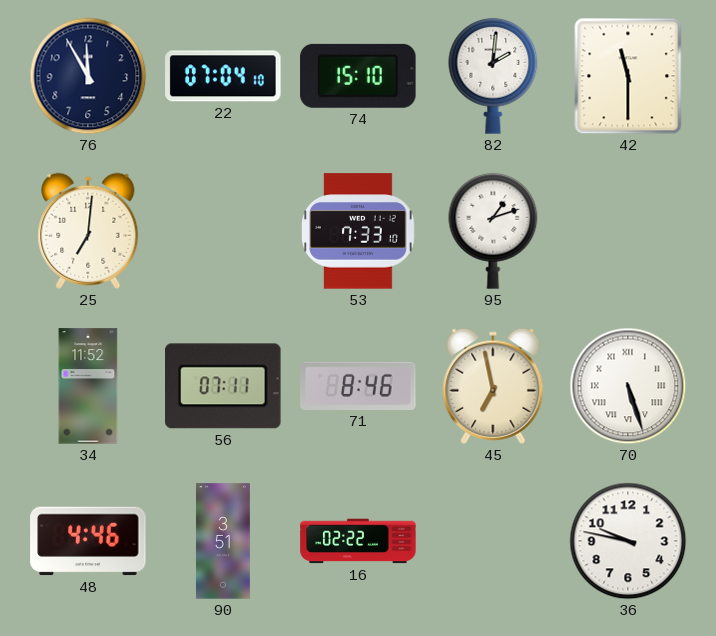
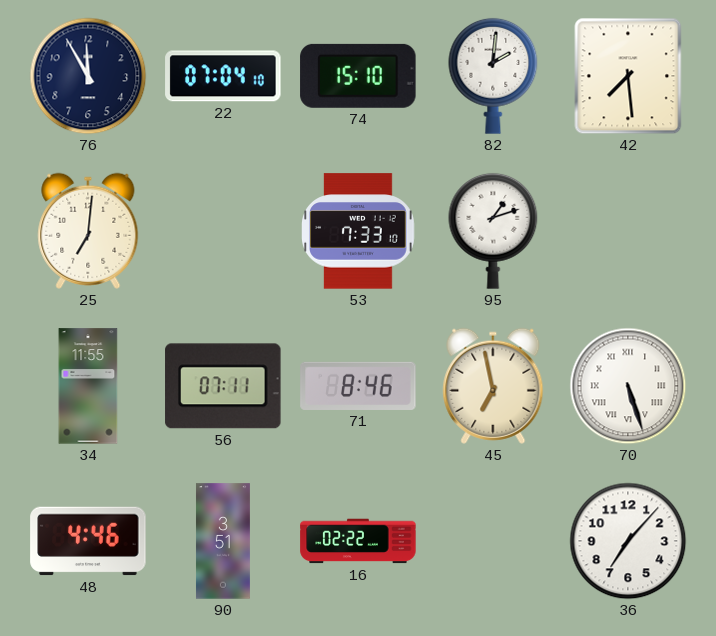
42: 11:30 -> 7:29 (628, 76)
34: 11:52 -> 11:55 (88, 386)
36: 9:47 -> 7:07 (628, 541)
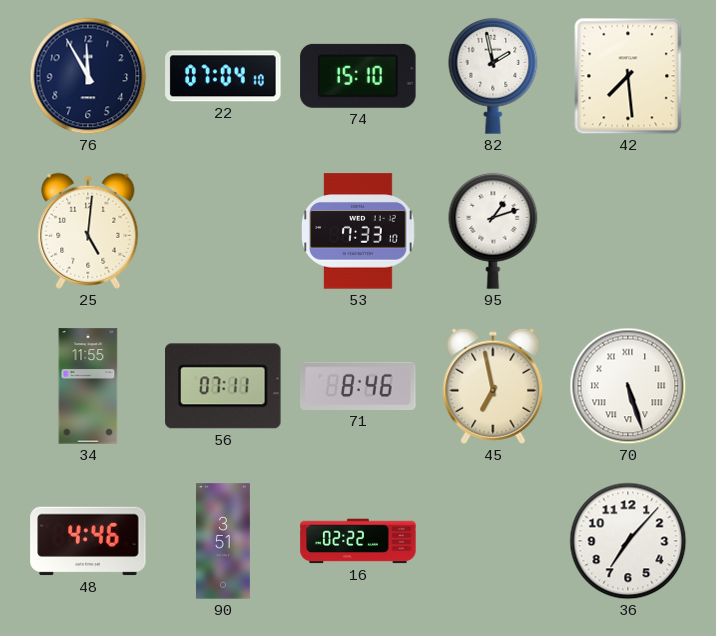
82: 2:01 -> 1:58 (493, 76)
25: 7:01 -> 5:01 (88, 231)
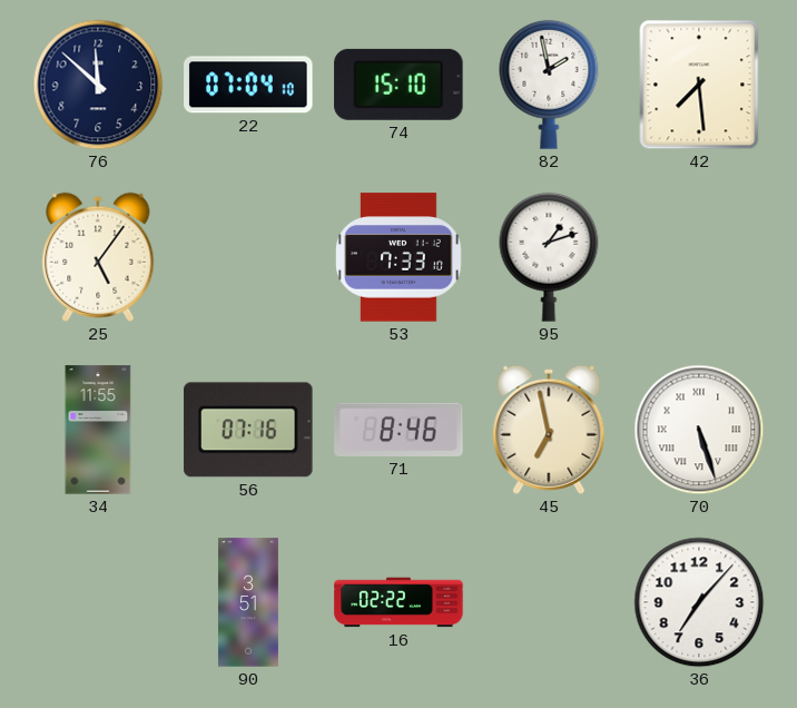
76: 11:55 -> 11:52 (98, 85)
25: 5:01 -> 5:06 (98, 257)
56: 07:11 -> 07:16 (248, 430)
48: 4:46 -> none (88, 541)
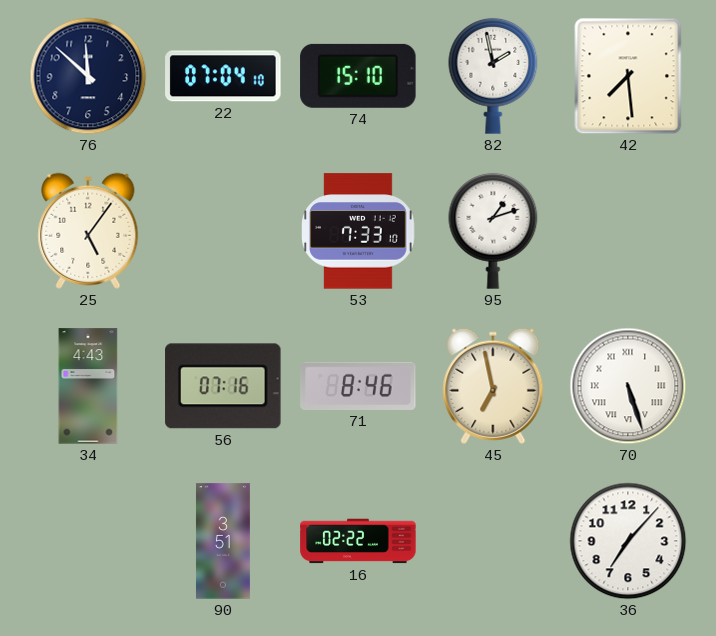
34: 11:55 -> 4:43 (88, 386)
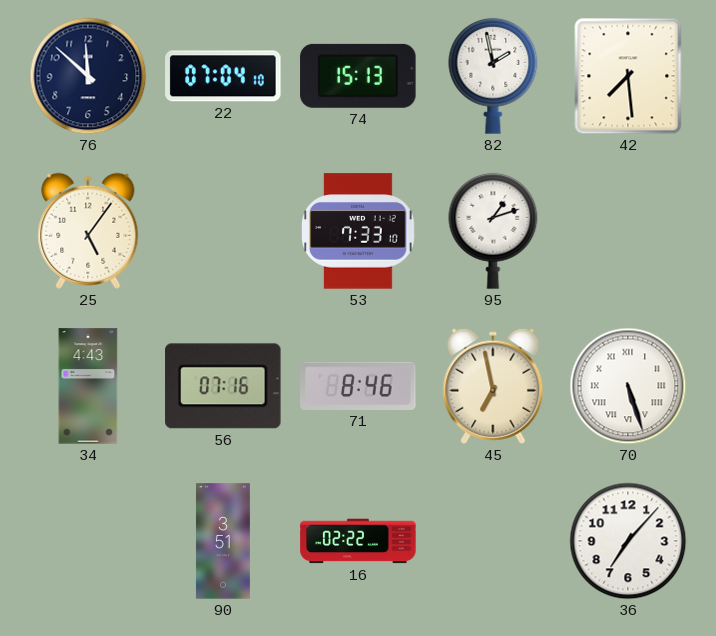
74: 15:10 -> 15:13 (358, 76)
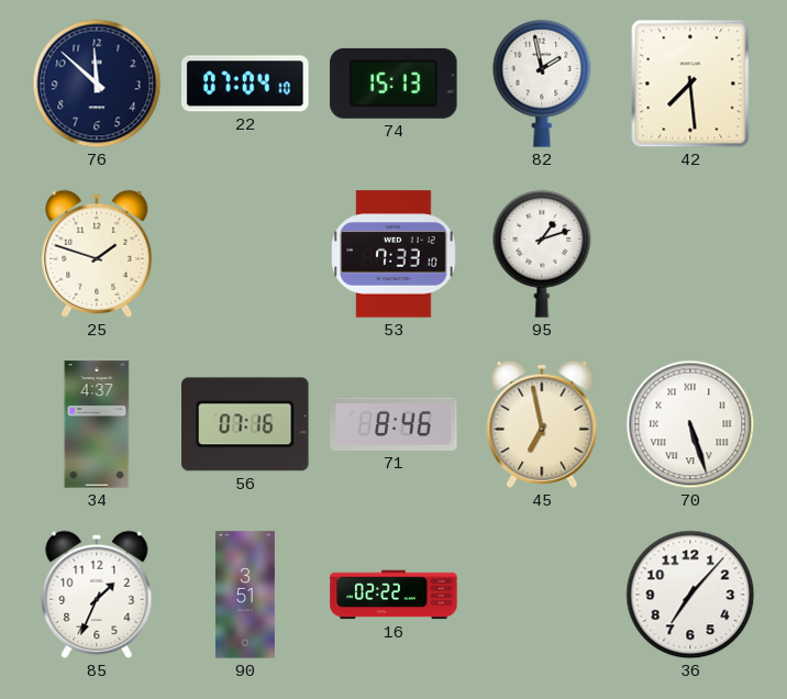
25: 5:06 -> 1:48 (97, 254)
34: 4:43 -> 4:37 (97, 424)
85: none -> 1:34 (97, 595)
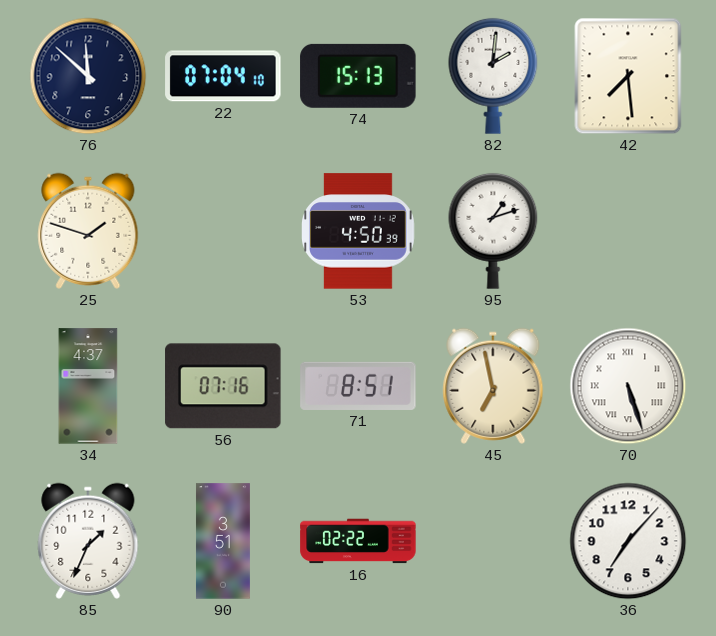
82: 1:58 -> 2:01 (493, 76)
53: 7:33 -> 4:50 (359, 231)
71: 8:46 -> 8:51 (358, 386)
